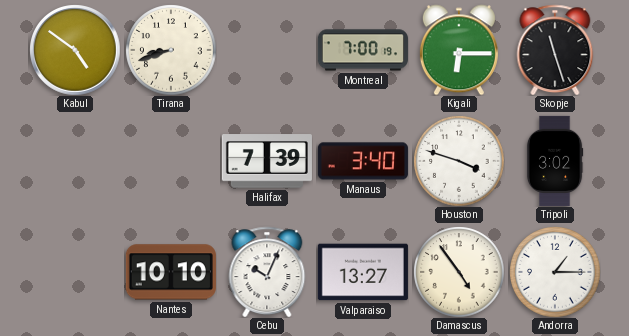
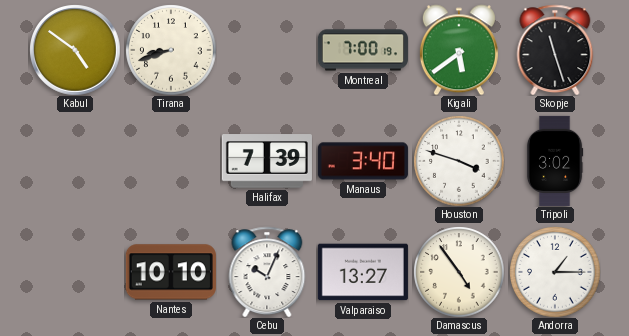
Kigali: 6:15 -> 5:39 (459, 50)
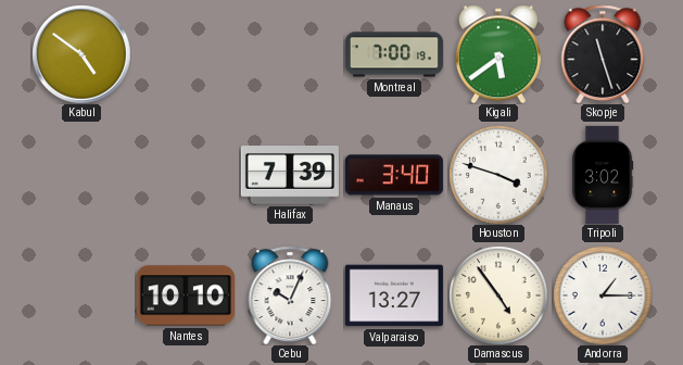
Tirana: 8:42 -> none (171, 50)
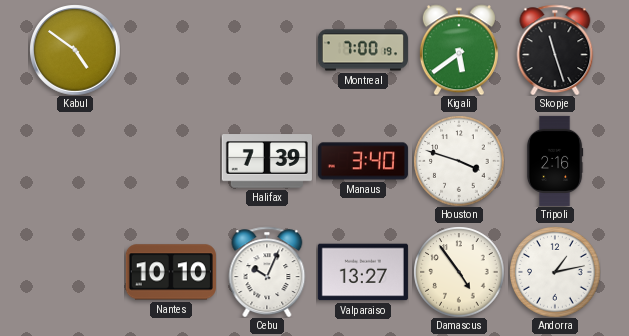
Tripoli: 3:02 -> 2:16 (555, 161)
Andorra: 1:15 -> 1:13 (555, 272)
